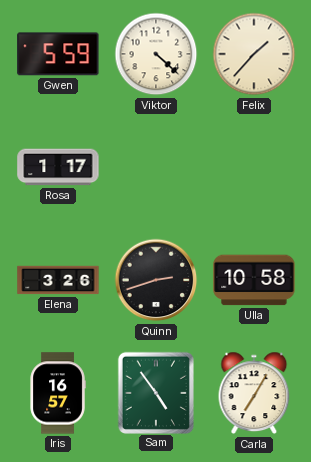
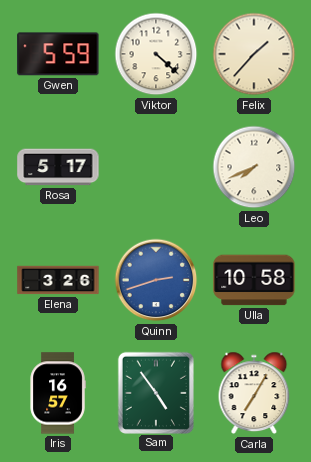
Rosa: 1:17 -> 5:17 (58, 167)
Leo: none -> 7:41 (254, 167)
Quinn dial: black -> blue (156, 280)
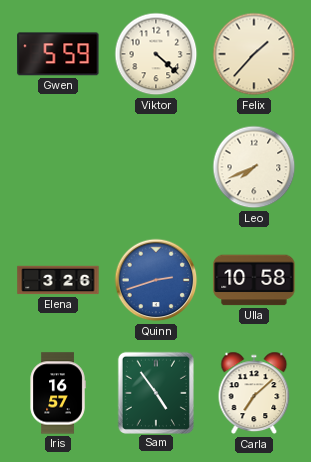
Rosa: 5:17 -> none (58, 167)
Carla: 7:05 -> 7:08 (254, 393)
